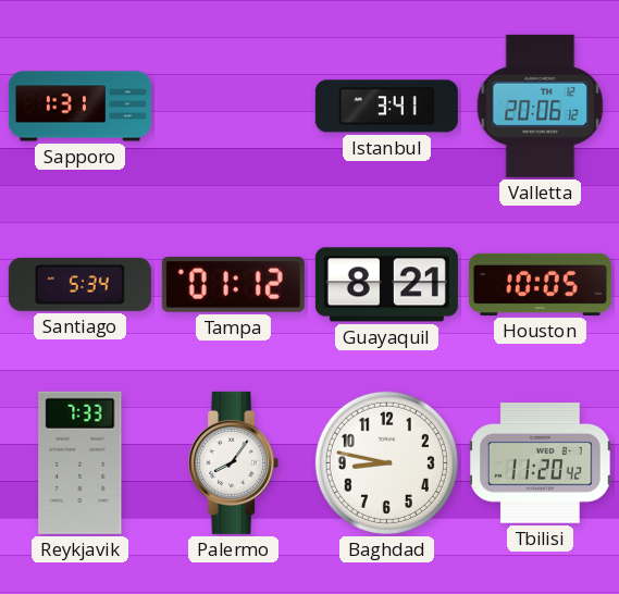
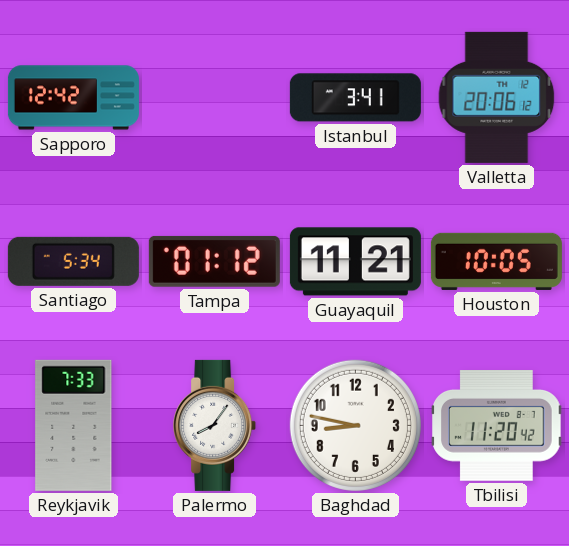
Sapporo: 1:31 -> 12:42 (73, 98)
Guayaquil: 8:21 -> 11:21 (355, 262)
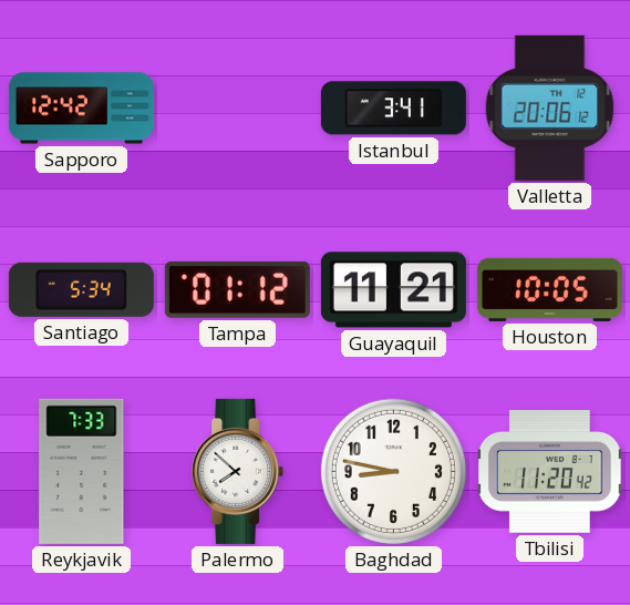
Palermo: 8:06 -> 7:52 (238, 471)
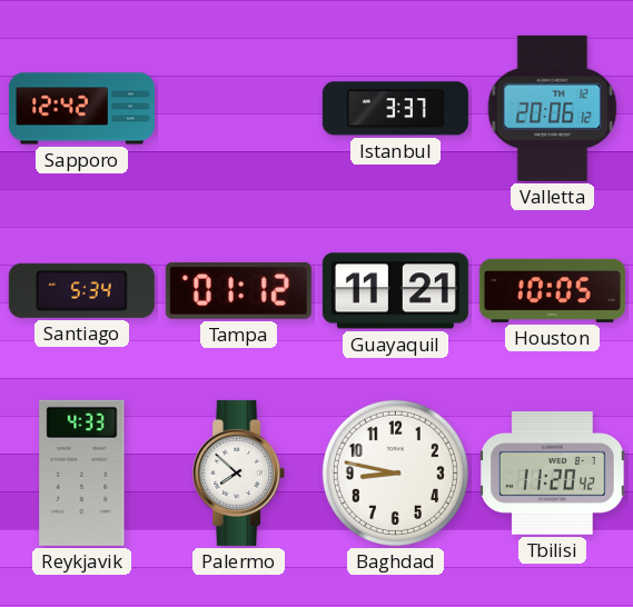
Istanbul: 3:41 -> 3:37 (395, 109)
Reykjavik: 7:33 -> 4:33 (82, 472)
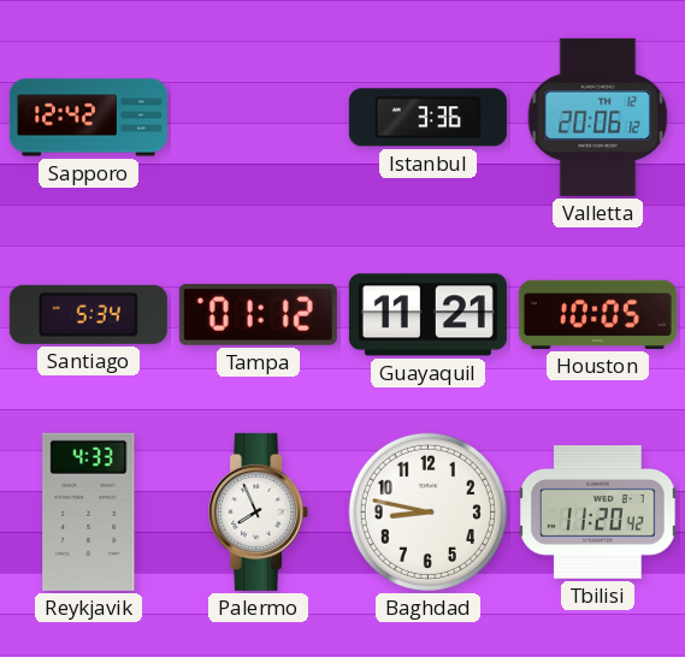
Istanbul: 3:37 -> 3:36 (427, 118)
Palermo: 7:52 -> 7:56 (259, 511)
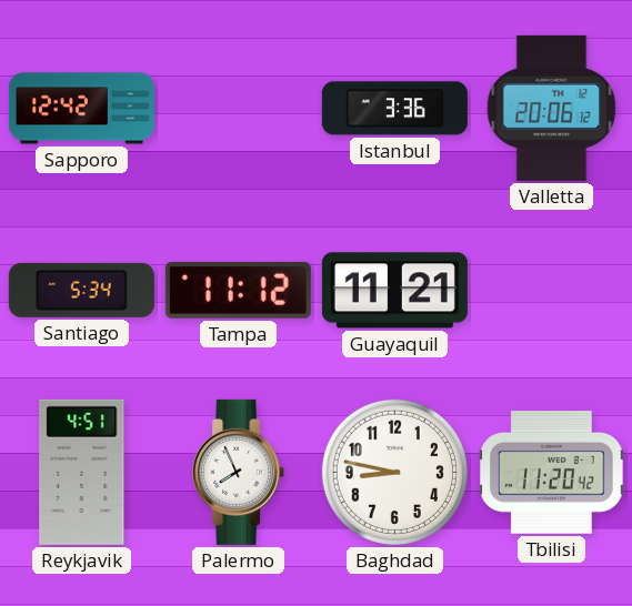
Tampa: 01:12 -> 11:12 (238, 290)
Houston: 10:05 -> none (597, 314)
Reykjavik: 4:33 -> 4:51 (82, 472)
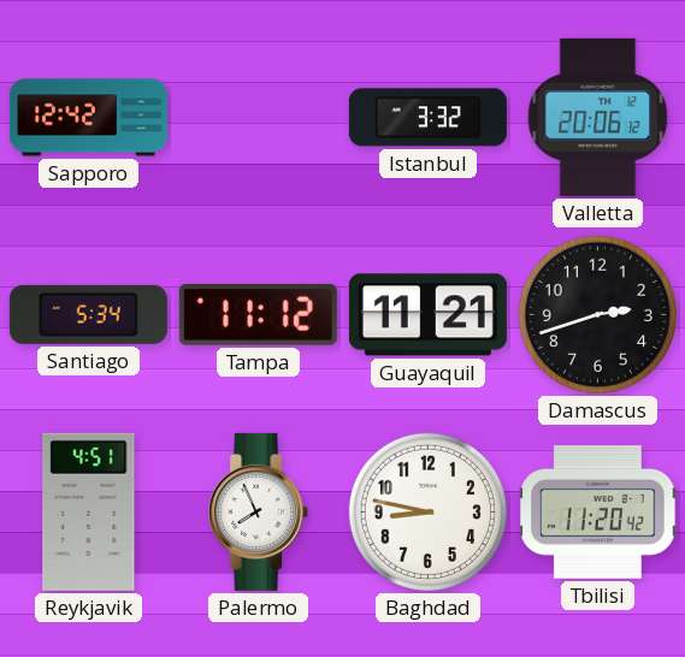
Istanbul: 3:36 -> 3:32 (427, 118)
Damascus: none -> 2:42 (597, 314)
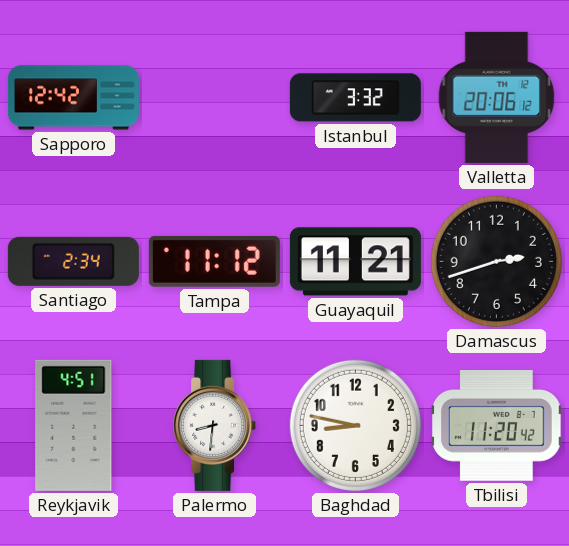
Santiago: 5:34 -> 2:34 (73, 261)
Palermo: 7:56 -> 8:31 (215, 425)
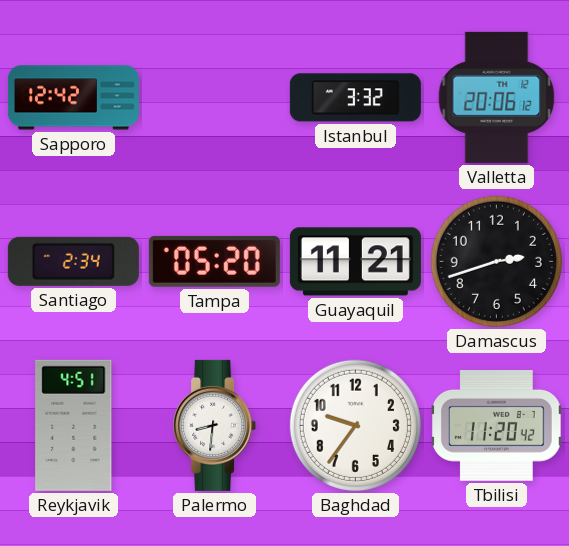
Tampa: 11:12 -> 05:20 (214, 261)
Baghdad: 8:47 -> 9:36 (355, 425)
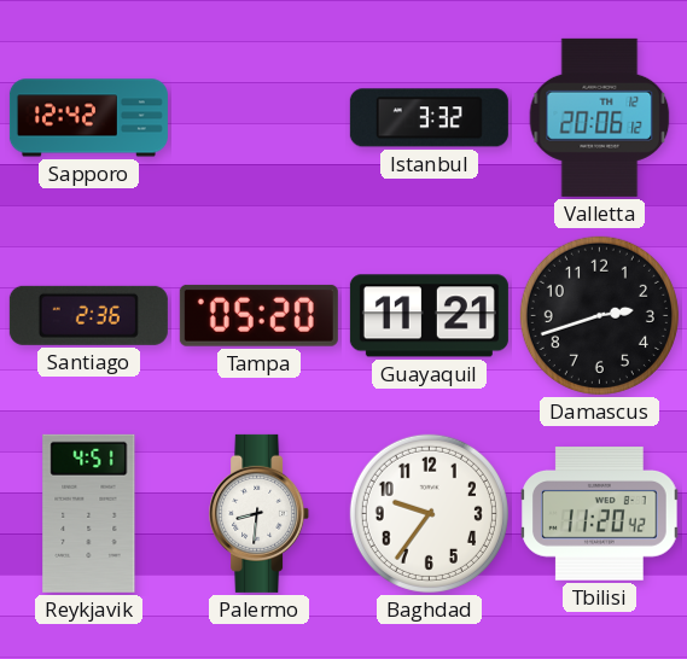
Santiago: 2:34 -> 2:36 (88, 315)
